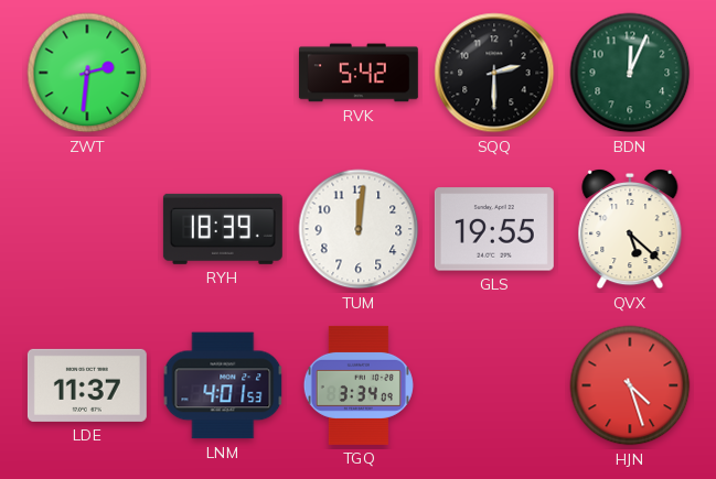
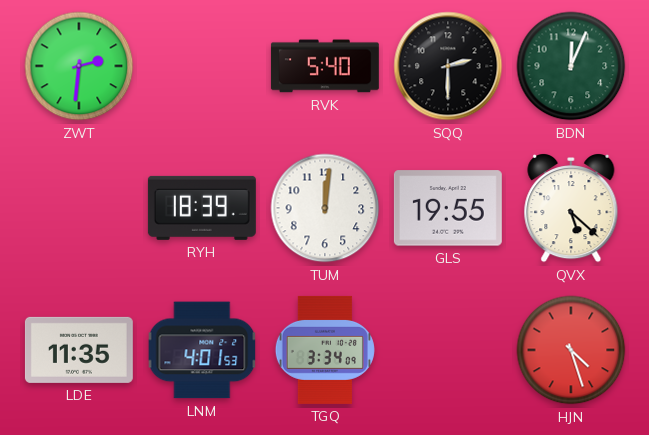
RVK: 5:42 -> 5:40 (325, 66)
LDE: 11:37 -> 11:35 (79, 350)
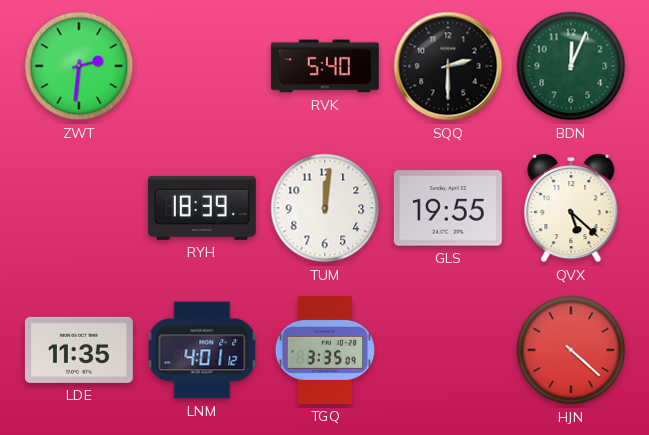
LNM: 4:01:53 -> 4:01:12 (202, 350)
TGQ: 3:34 -> 3:35 (325, 350)
HJN: 4:27 -> 4:22 (571, 350)
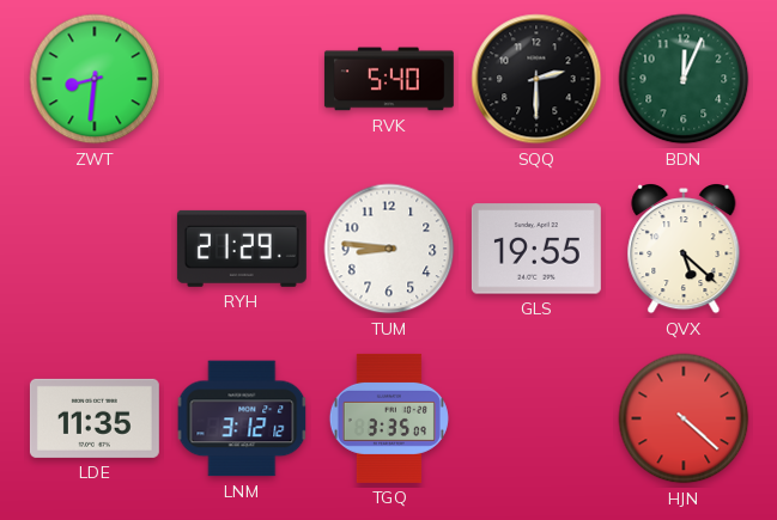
ZWT: 2:31 -> 8:31 (95, 79)
RYH: 18:39 -> 21:29 (242, 249)
TUM: 12:01 -> 8:46 (389, 249)
LNM: 4:01 -> 3:12 (242, 418)
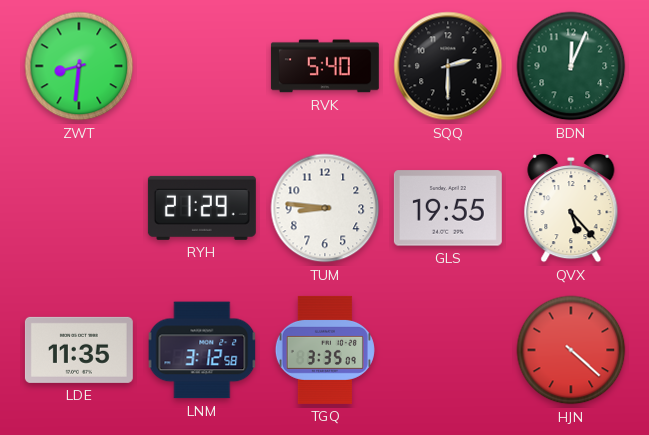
QVX: 5:22 -> 5:23 (571, 208)
LNM: 3:12:12 -> 3:12:58 (202, 350)
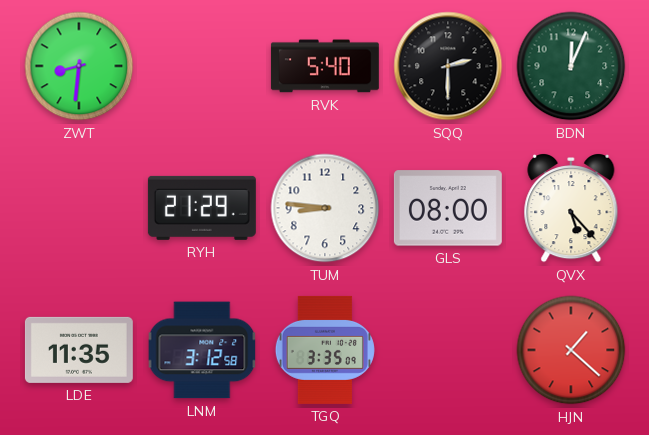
GLS: 19:55 -> 08:00 (448, 208)
HJN: 4:22 -> 1:22 (571, 350)
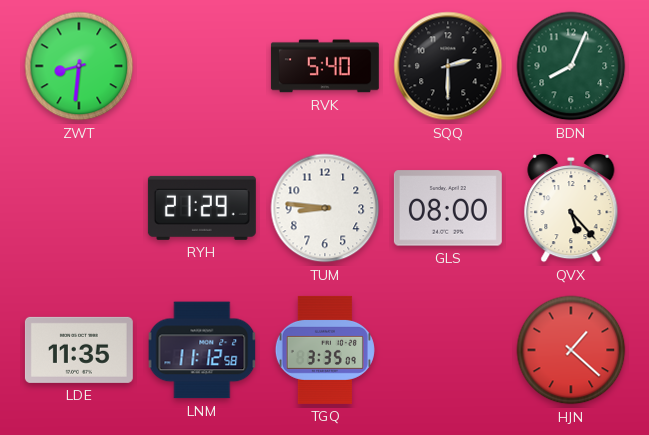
BDN: 12:04 -> 8:04 (571, 66)
LNM: 3:12 -> 11:12 (202, 350)
